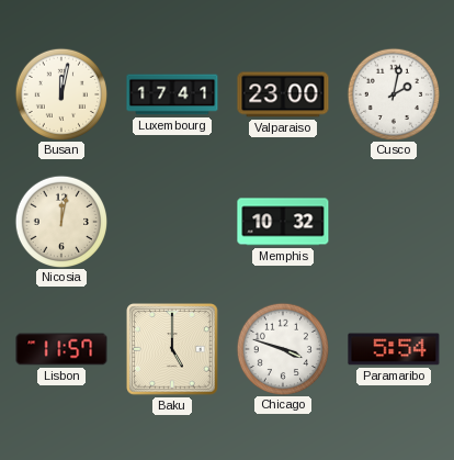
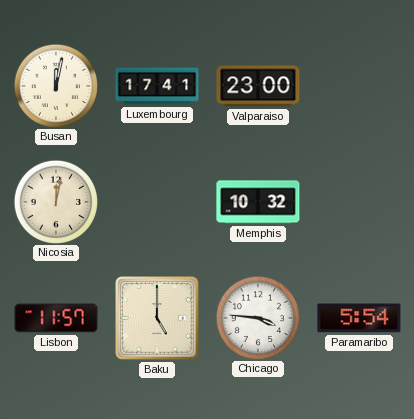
Cusco: 2:02 -> none (393, 93)
Chicago: 3:48 -> 3:46 (257, 317)
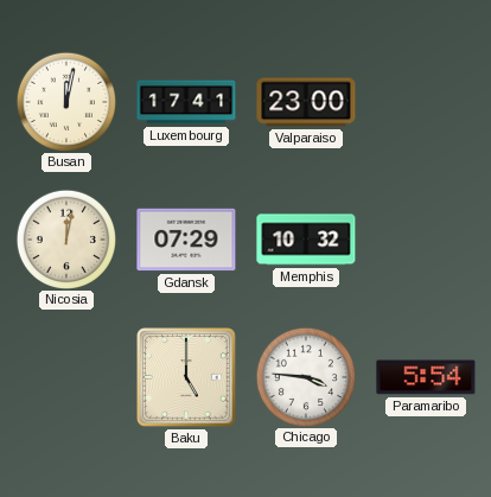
Gdansk: none -> 07:29 (186, 240)
Lisbon: 11:57 -> none (56, 318)
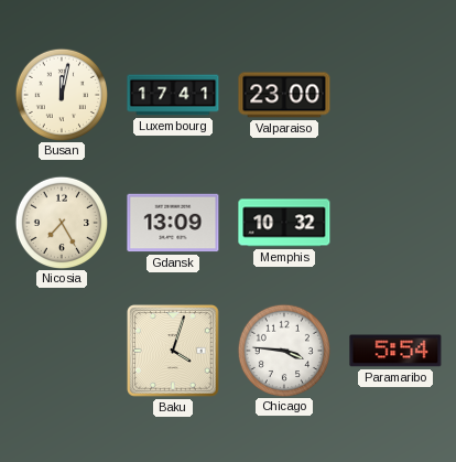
Nicosia: 12:02 -> 7:25 (61, 222)
Gdansk: 07:29 -> 13:09 (173, 223)
Baku: 5:00 -> 4:03 (174, 352)
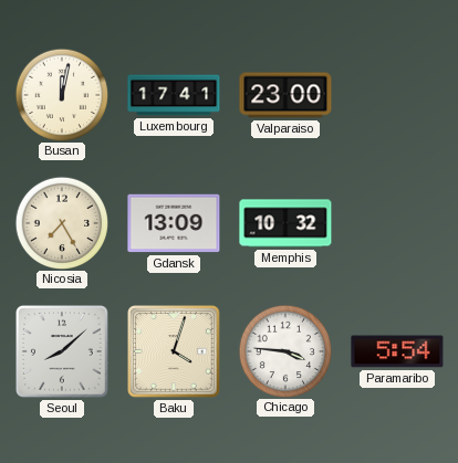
Seoul: none -> 8:08 (63, 352)
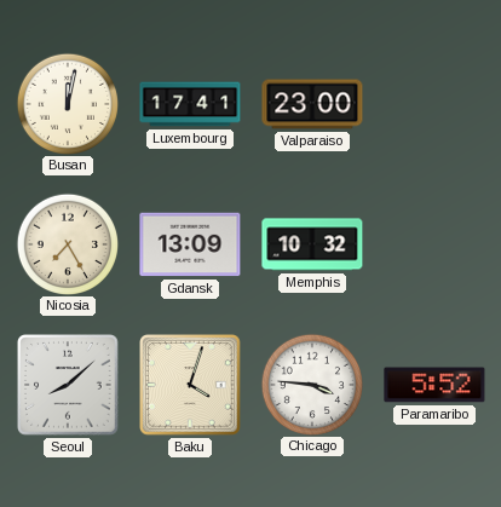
Paramaribo: 5:54 -> 5:52 (434, 385)
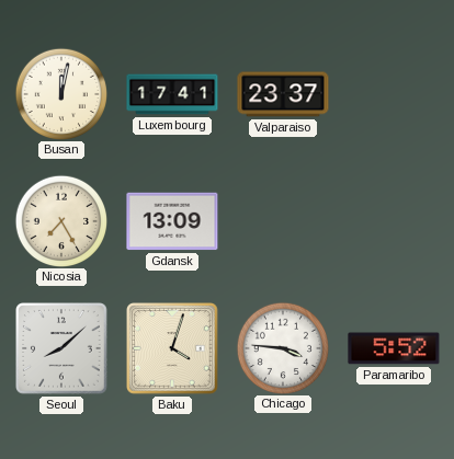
Valparaiso: 23:00 -> 23:37 (283, 94)
Memphis: 10:32 -> none (312, 244)
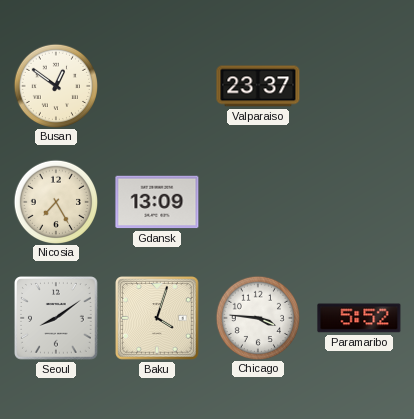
Busan: 12:02 -> 12:51 (55, 85)
Luxembourg: 17:41 -> none (172, 94)
Seoul: 8:08 -> 8:09 (57, 319)
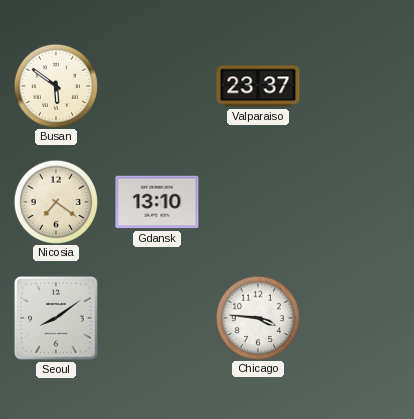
Busan: 12:51 -> 5:51 (55, 85)
Nicosia: 7:25 -> 7:21 (55, 201)
Gdansk: 13:09 -> 13:10 (157, 202)
Baku: 4:03 -> none (158, 319)
Paramaribo: 5:52 -> none (359, 318)
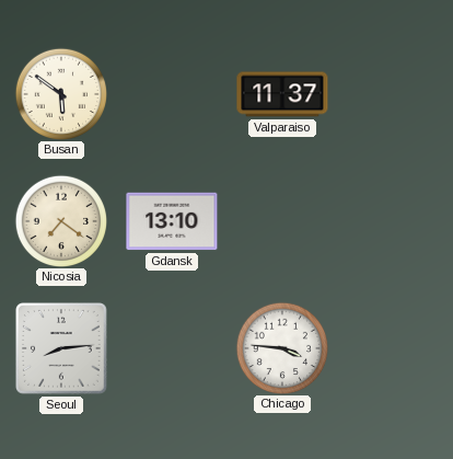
Valparaiso: 23:37 -> 11:37 (282, 94)
Seoul: 8:09 -> 8:14 (62, 349)
